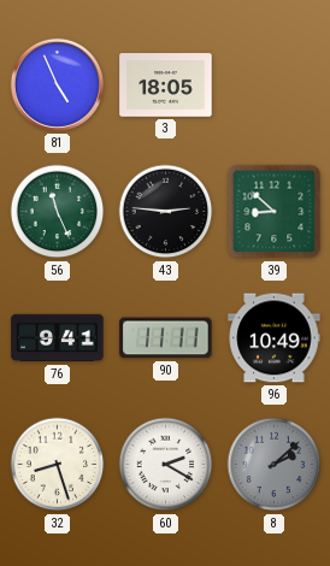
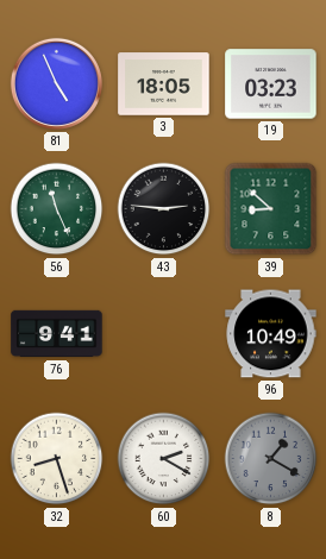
19: none -> 03:23 (271, 84)
90: 11:11 -> none (166, 338)
8: 2:08 -> 1:20 (271, 459)
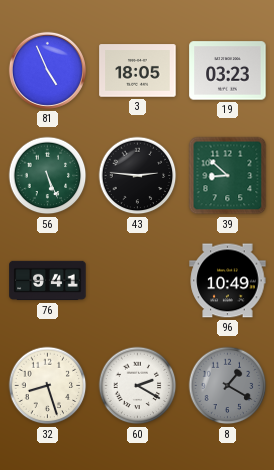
56: 11:26 -> 5:26 (48, 176)
